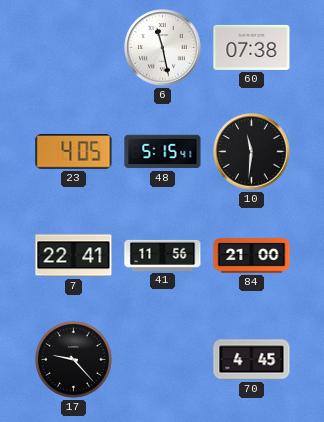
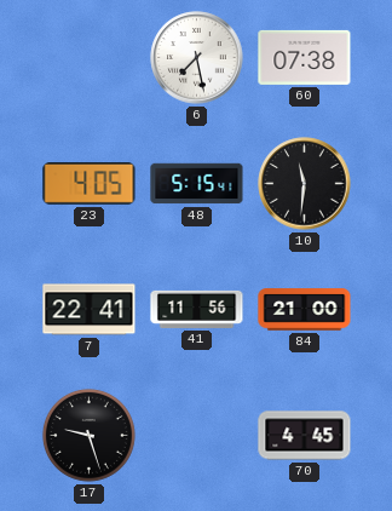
6: 11:28 -> 7:28 (197, 58)
17: 9:23 -> 9:27 (88, 435)
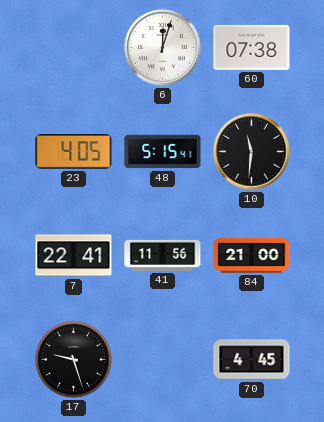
6: 7:28 -> 12:03 (163, 48)
